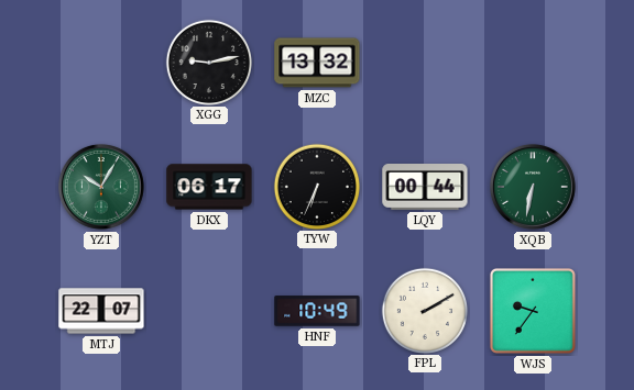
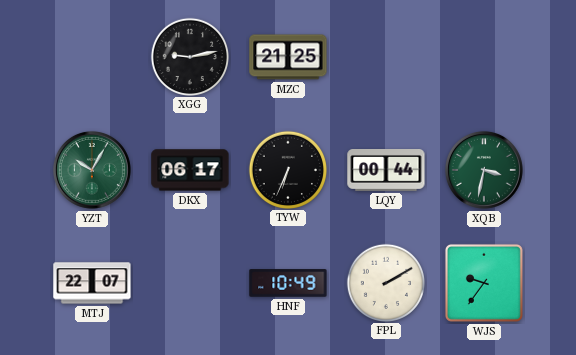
MZC: 13:32 -> 21:25 (288, 57)
XQB: 6:32 -> 3:32 (484, 170)
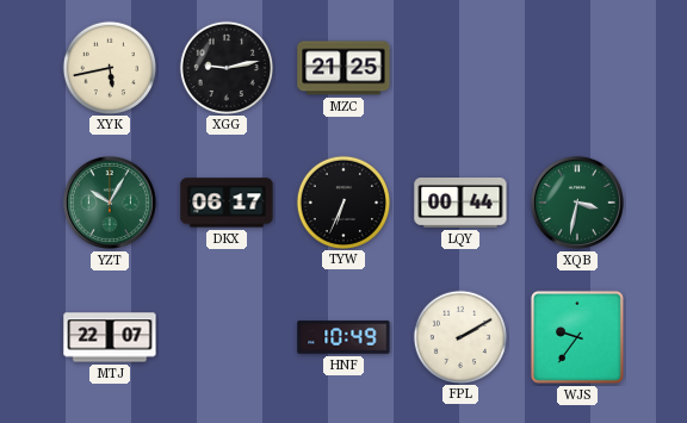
XYK: none -> 5:43 (109, 67)
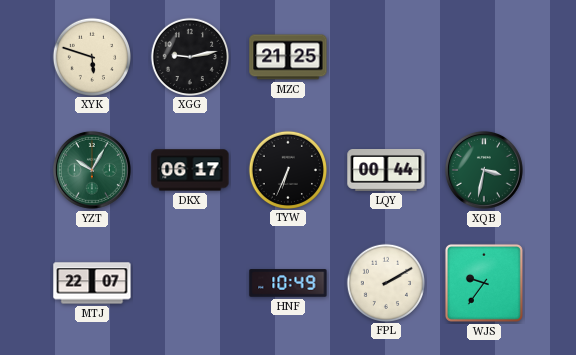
XYK: 5:43 -> 5:48 (91, 56)
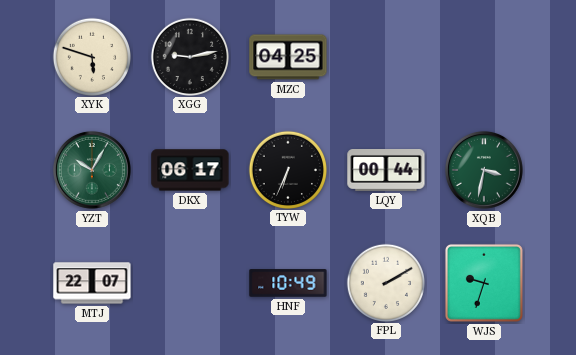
MZC: 21:25 -> 04:25 (288, 57)
WJS: 9:36 -> 9:33 (484, 283)
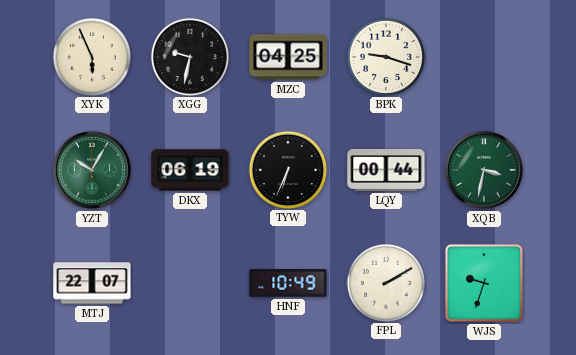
XYK: 5:48 -> 5:56 (91, 56)
XGG: 9:13 -> 9:32 (189, 56)
BPK: none -> 9:18 (385, 56)
DKX: 06:17 -> 06:19 (190, 170)
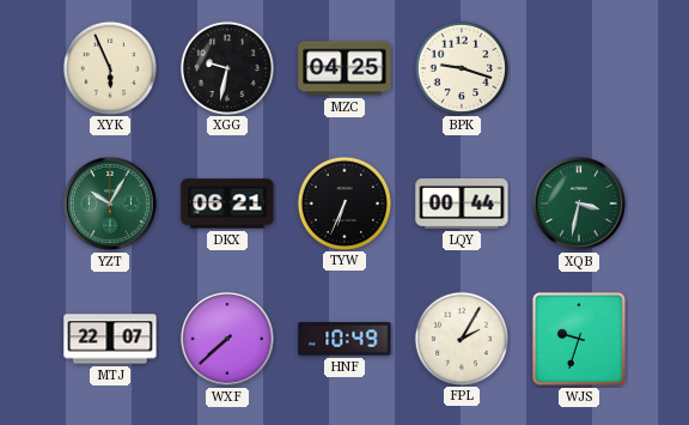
DKX: 06:19 -> 06:21 (227, 204)
WXF: none -> 7:38 (227, 339)
FPL: 2:10 -> 2:05 (461, 338)
